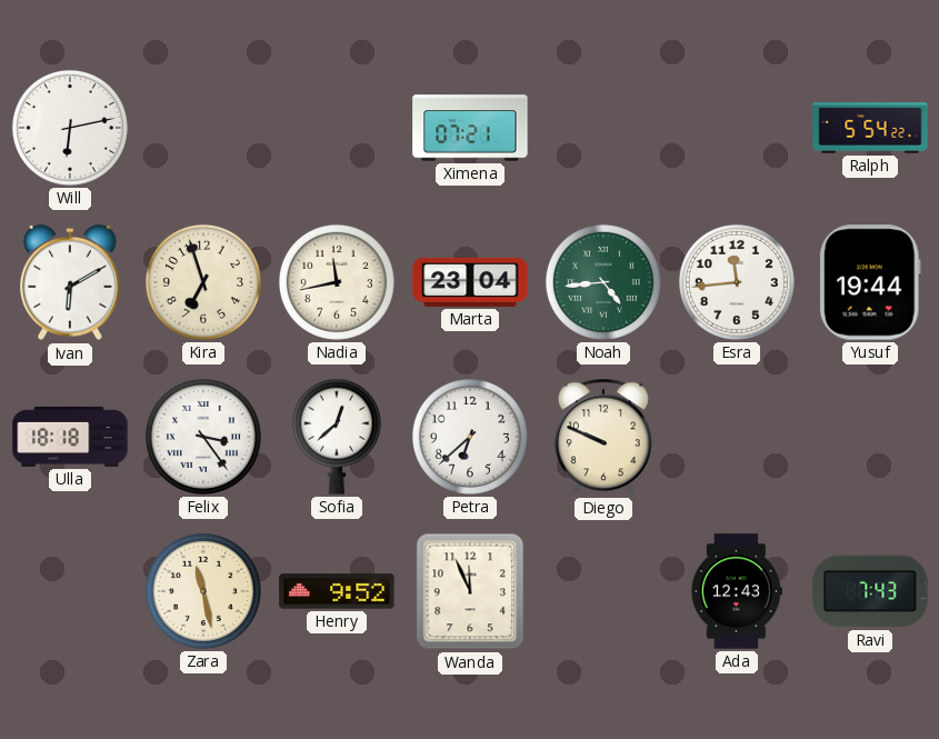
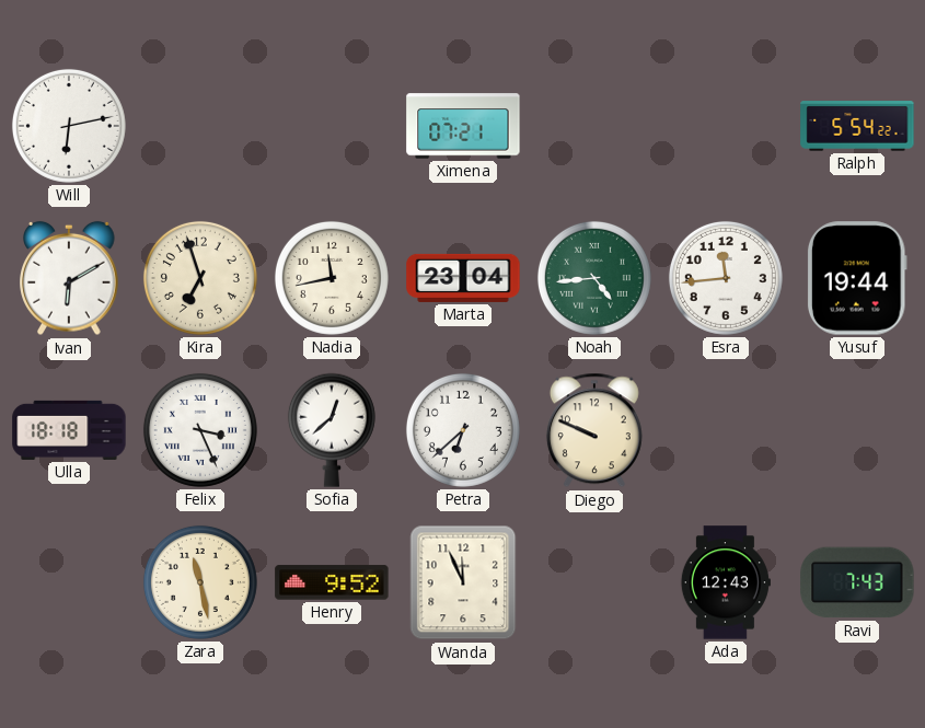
Felix: 3:24 -> 3:26 (200, 430)
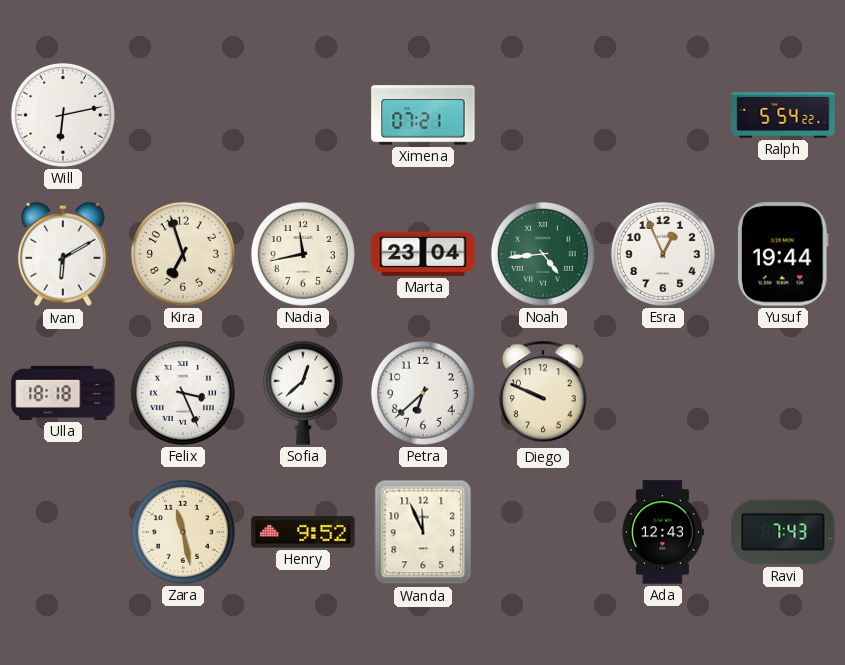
Esra: 11:44 -> 12:56 (663, 254)
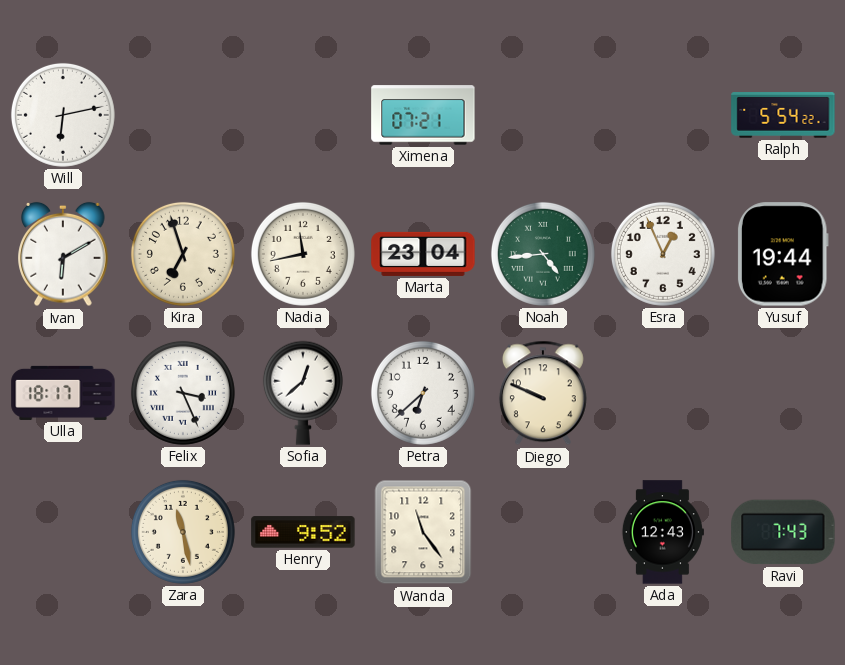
Ulla: 18:18 -> 18:17 (63, 393)
Wanda: 11:56 -> 11:24 (423, 532)
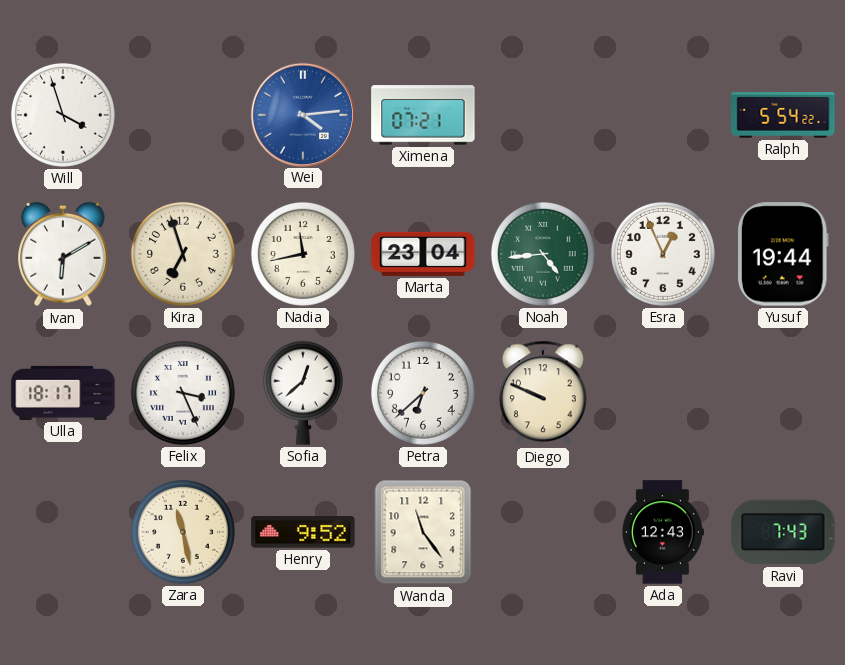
Will: 6:13 -> 3:57 (63, 115)
Wei: none -> 4:14 (302, 114)
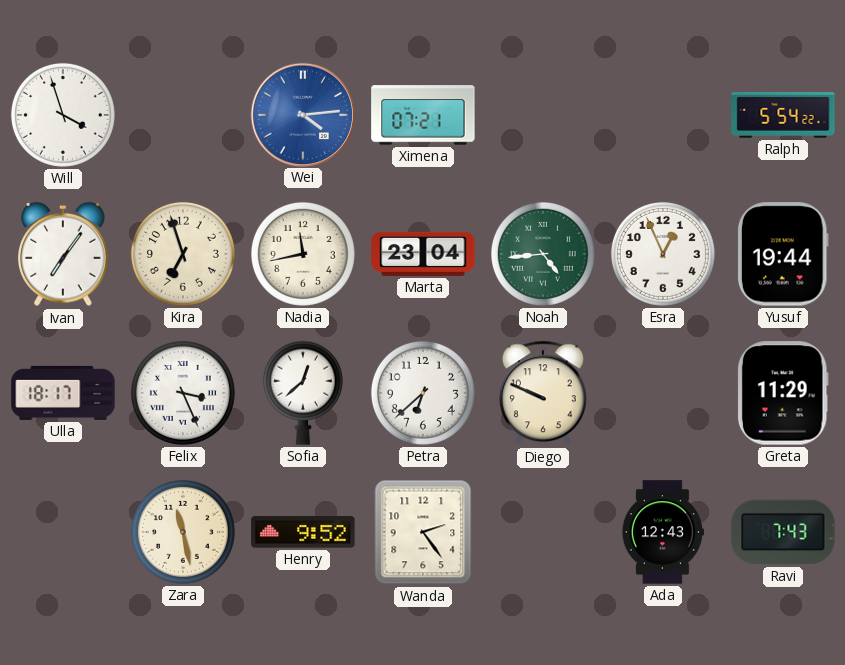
Ivan: 6:10 -> 7:06 (63, 254)
Greta: none -> 11:29 (783, 393)
Wanda: 11:24 -> 2:24 (423, 532)
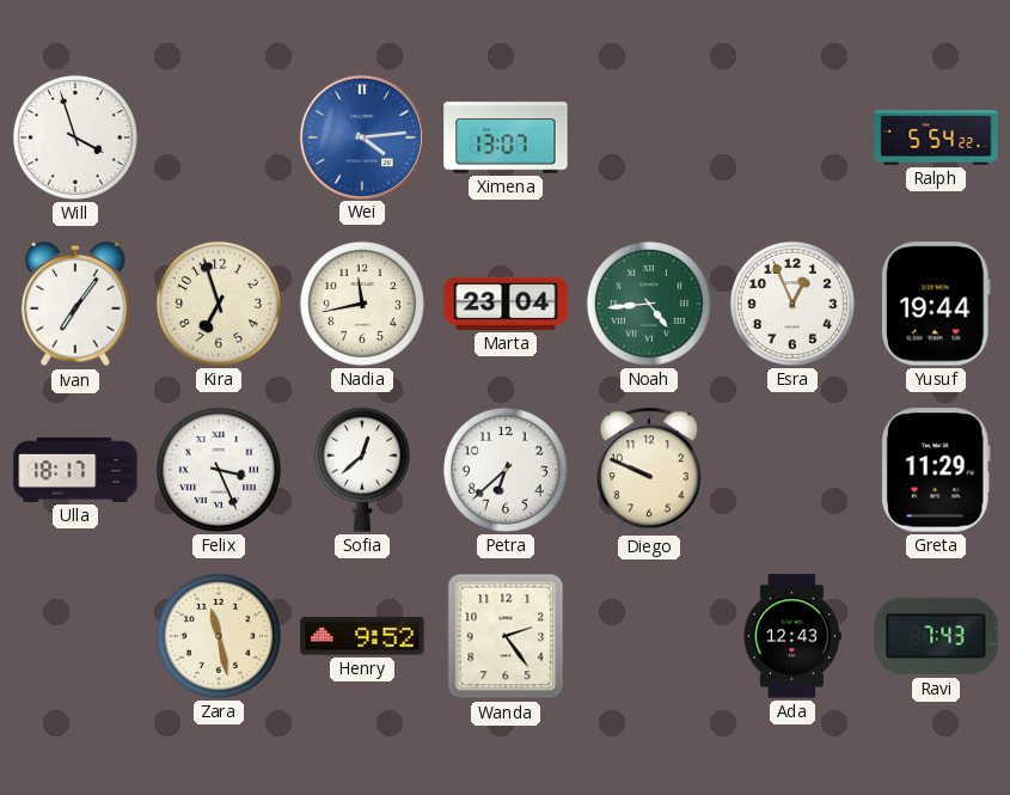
Ximena: 07:21 -> 13:07 (506, 137)
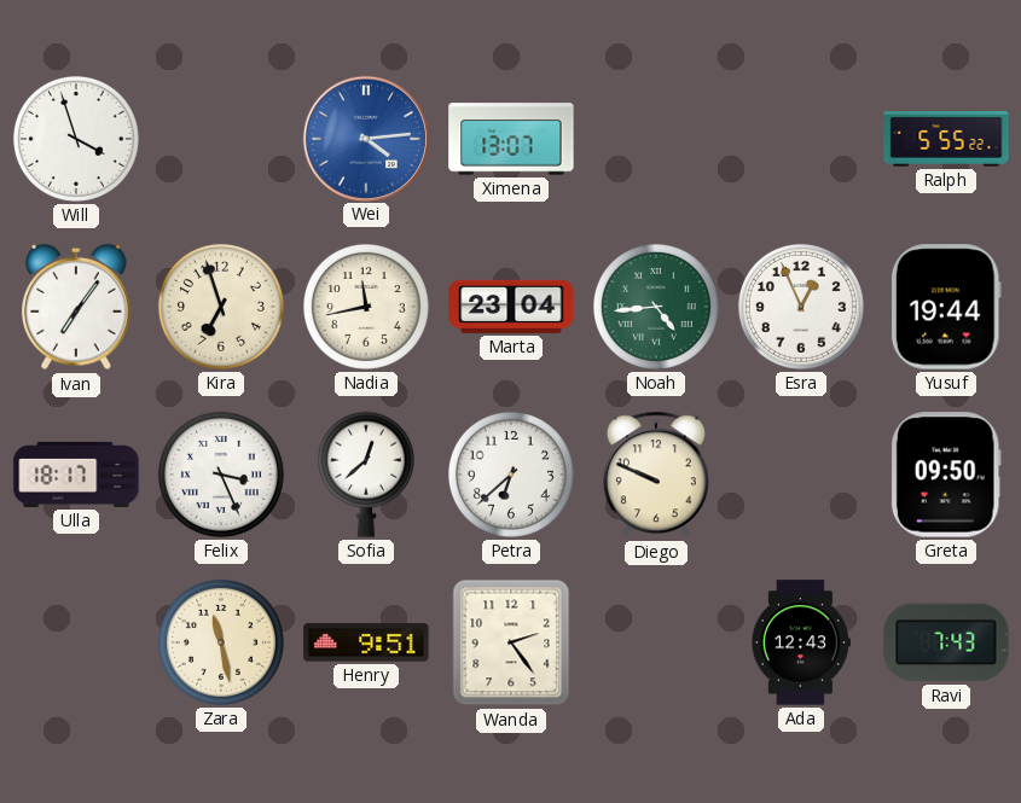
Ralph: 5:54 -> 5:55 (946, 139)
Greta: 11:29 -> 09:50 (946, 475)
Henry: 9:52 -> 9:51 (366, 642)
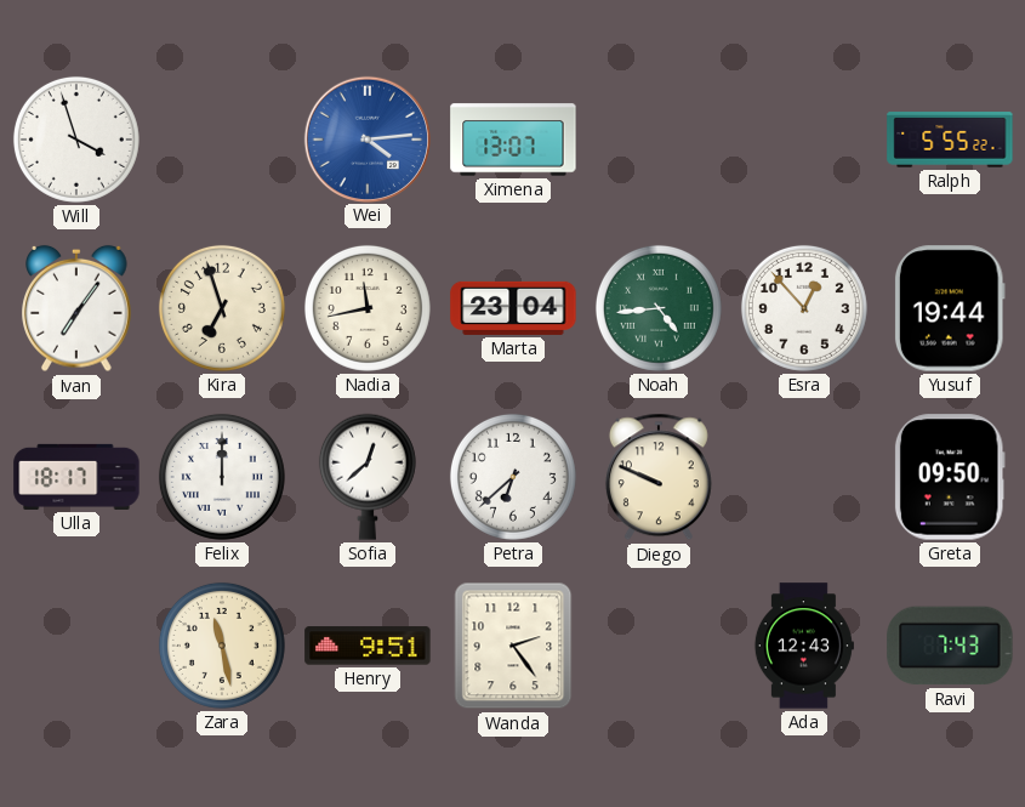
Esra: 12:56 -> 12:53 (804, 308)
Felix: 3:26 -> 12:00 (222, 477)
